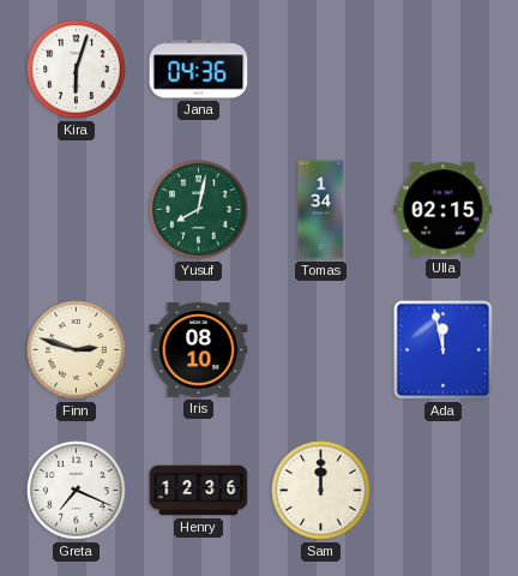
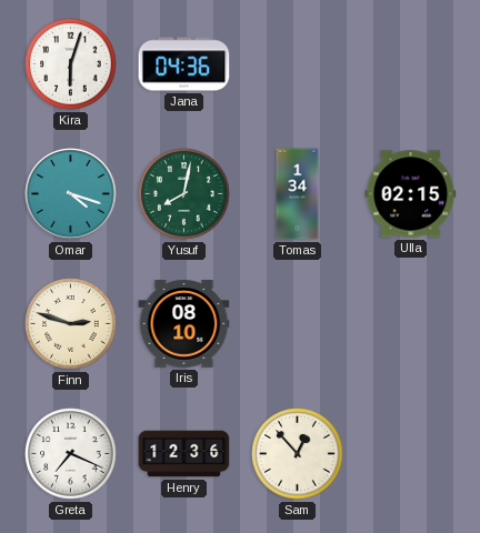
Omar: none -> 4:18 (71, 194)
Ada: 11:58 -> none (444, 350)
Sam: 12:00 -> 12:53 (298, 454)
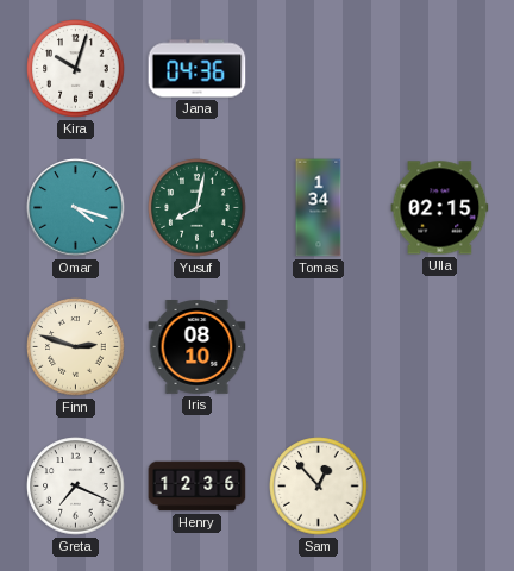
Kira: 6:03 -> 10:03 (76, 69)
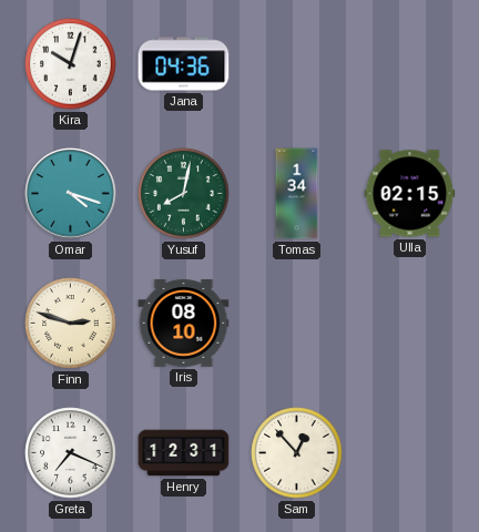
Henry: 12:36 -> 12:31 (184, 453)
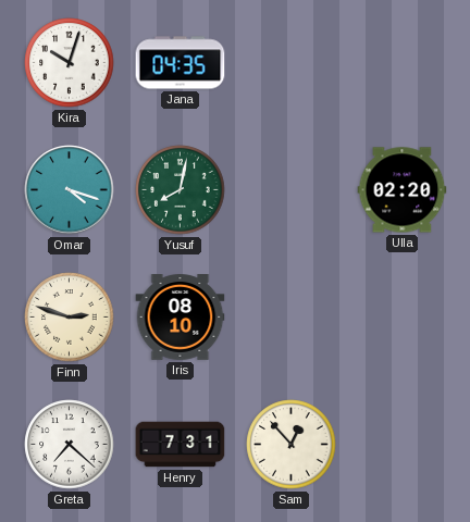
Jana: 04:36 -> 04:35 (181, 63)
Tomas: 1:34 -> none (297, 194)
Ulla: 02:15 -> 02:20 (403, 190)
Greta: 7:19 -> 7:22 (70, 445)
Henry: 12:31 -> 7:31 (181, 445)
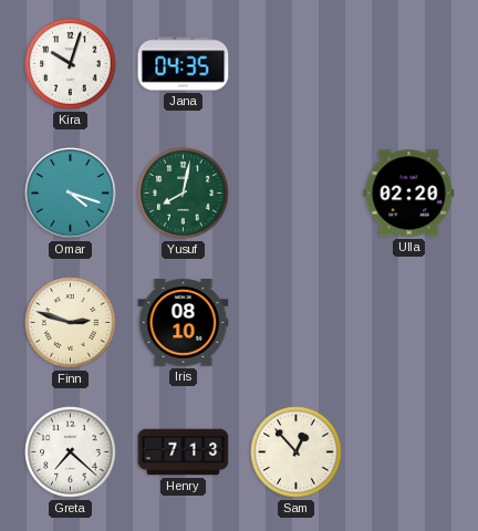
Henry: 7:31 -> 7:13 (184, 452)
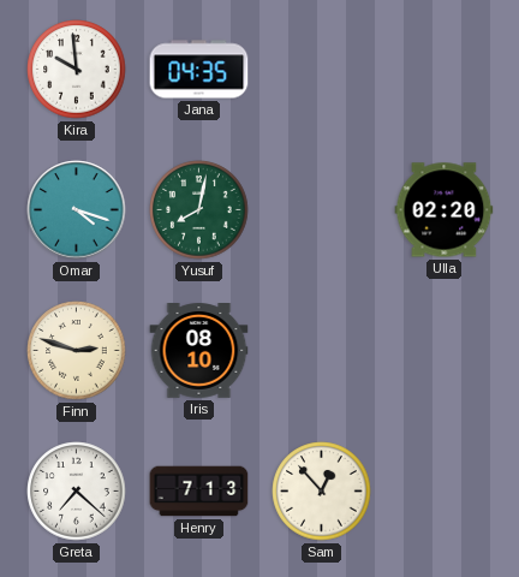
Kira: 10:03 -> 9:59 (77, 70)
